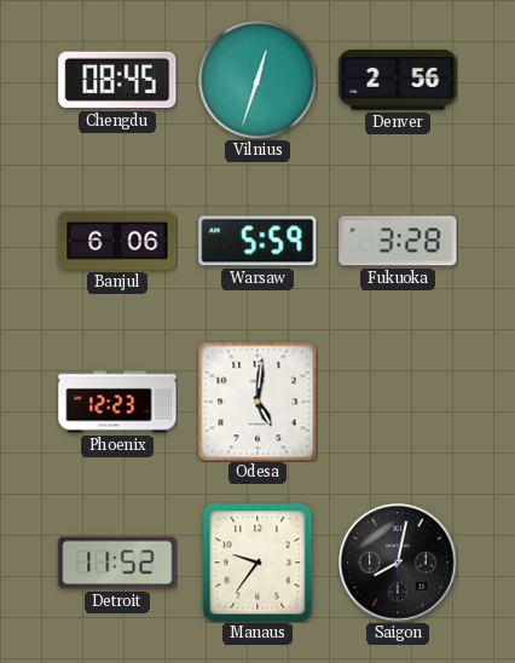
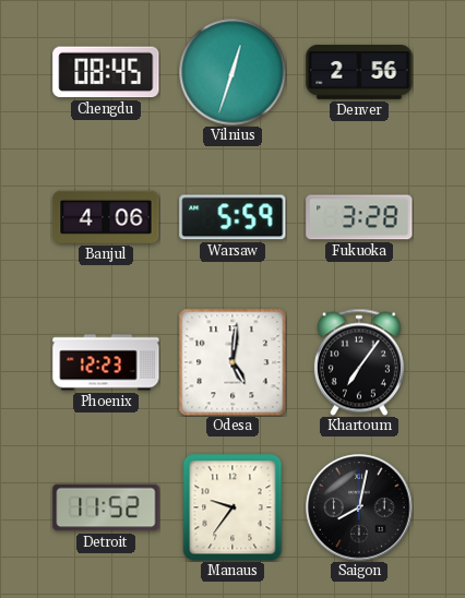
Banjul: 6:06 -> 4:06 (106, 217)
Khartoum: none -> 7:06 (359, 362)
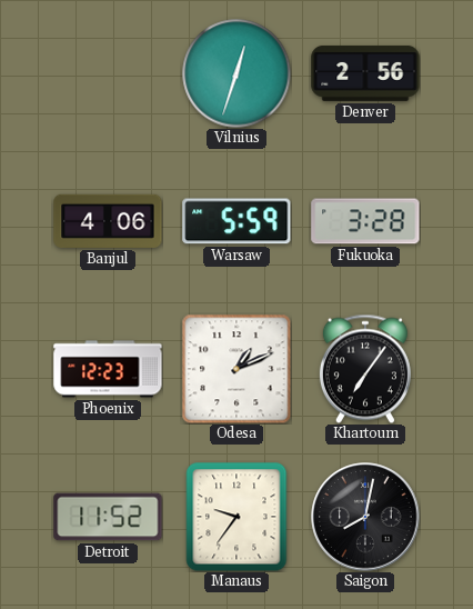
Chengdu: 08:45 -> none (106, 72)
Odesa: 5:01 -> 1:11 (236, 369)
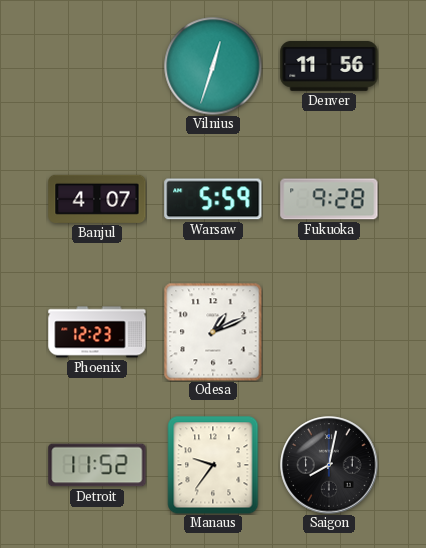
Denver: 2:56 -> 11:56 (329, 66)
Banjul: 4:06 -> 4:07 (97, 199)
Fukuoka: 3:28 -> 9:28 (329, 199)
Khartoum: 7:06 -> none (365, 369)
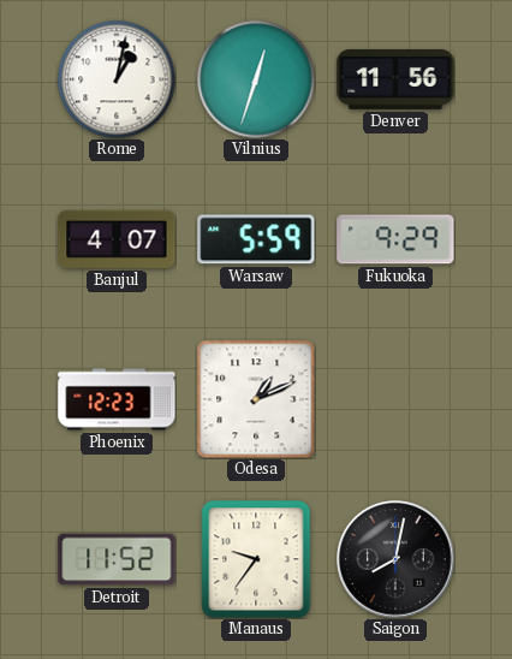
Rome: none -> 1:02 (117, 79)
Fukuoka: 9:28 -> 9:29 (395, 239)
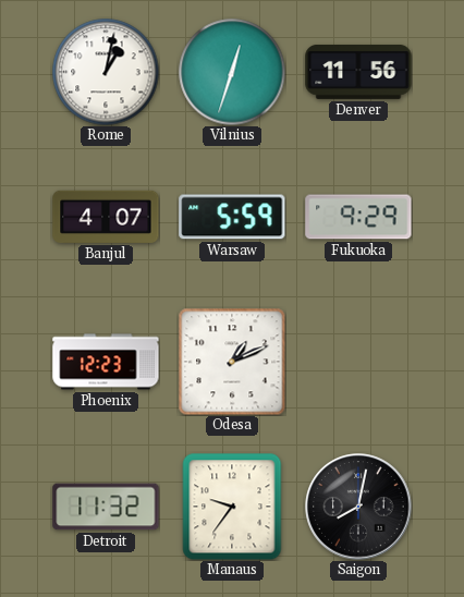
Detroit: 11:52 -> 11:32 (106, 507)
